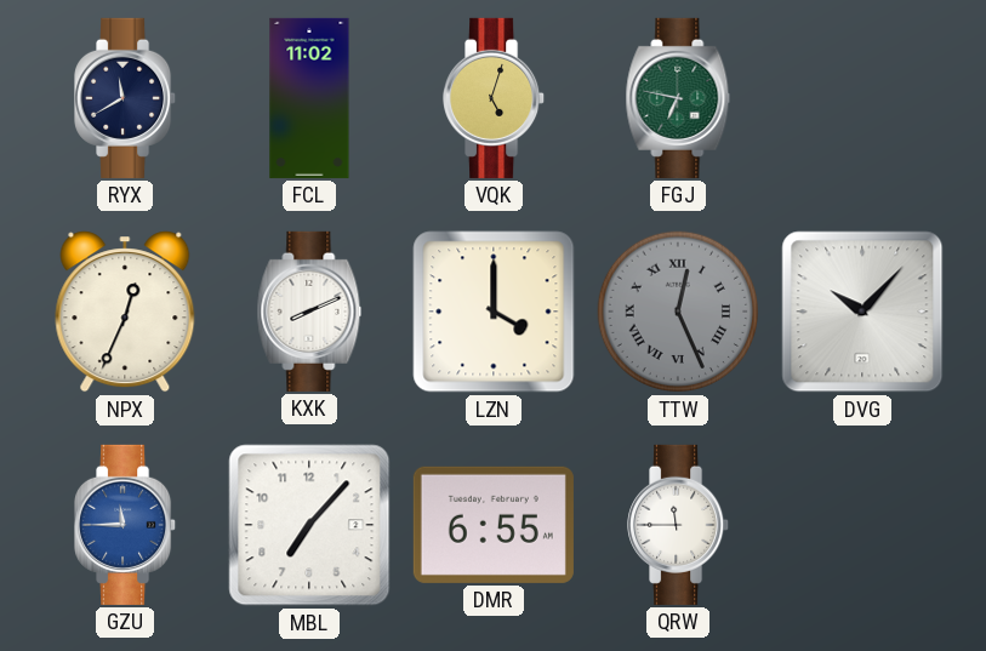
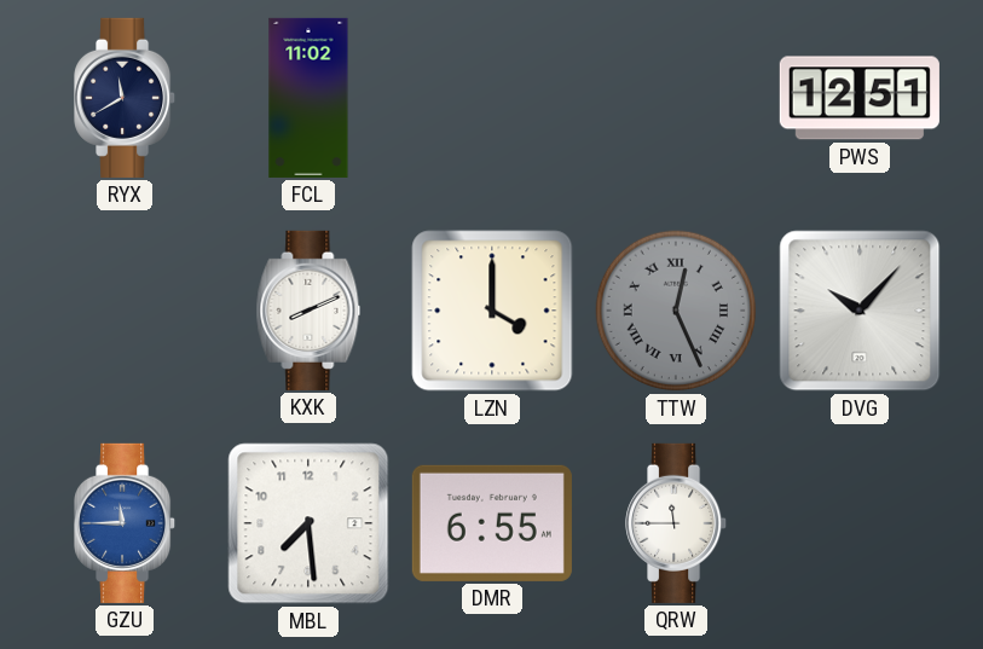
VQK: 5:03 -> none (495, 98)
FGJ: 6:47 -> none (678, 98)
PWS: none -> 12:51 (860, 98)
NPX: 12:34 -> none (125, 312)
MBL: 7:07 -> 7:29 (308, 523)
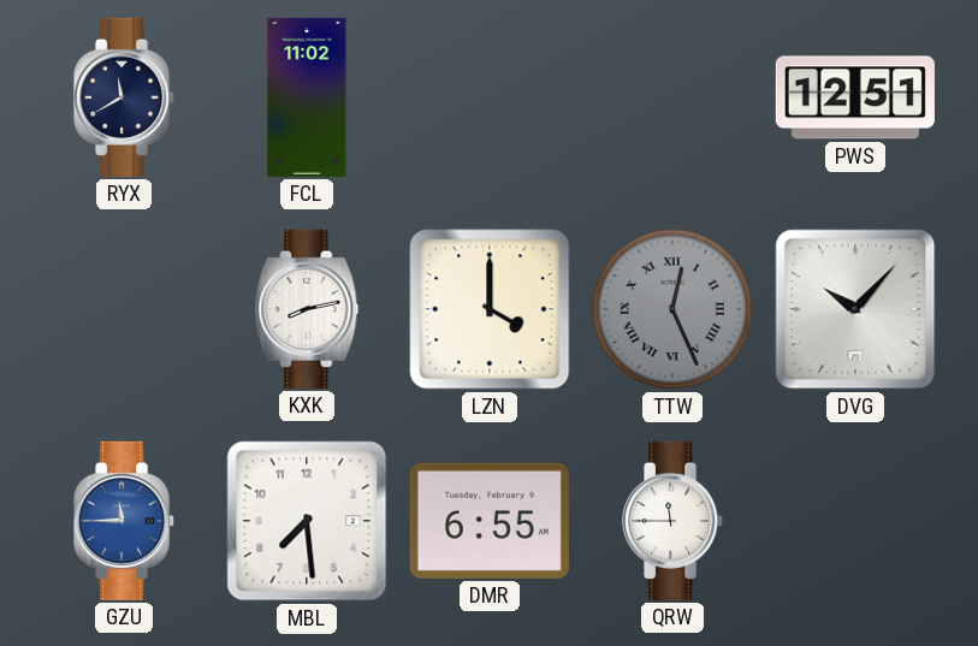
KXK: 8:11 -> 8:13 (307, 309)
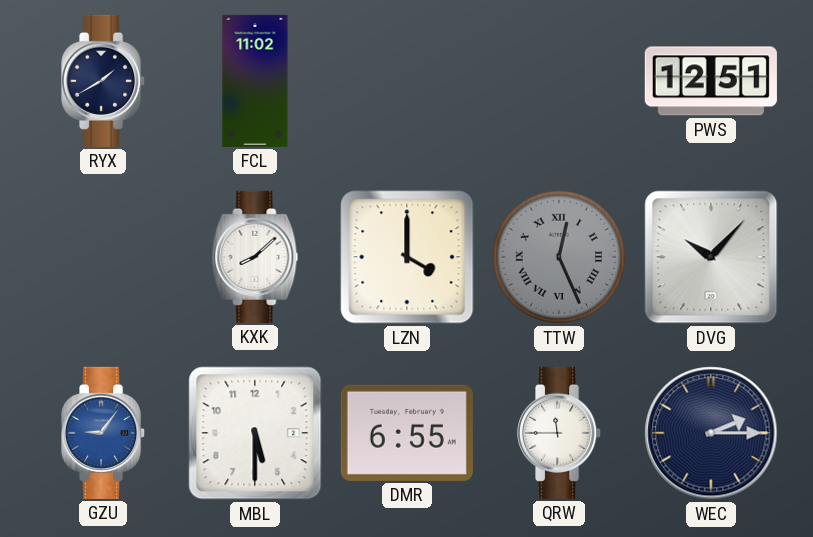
RYX: 11:40 -> 1:40 (104, 81)
KXK: 8:13 -> 8:08 (255, 257)
GZU: 11:45 -> 9:06 (104, 433)
MBL: 7:29 -> 5:30 (255, 433)
WEC: none -> 2:15 (711, 433)
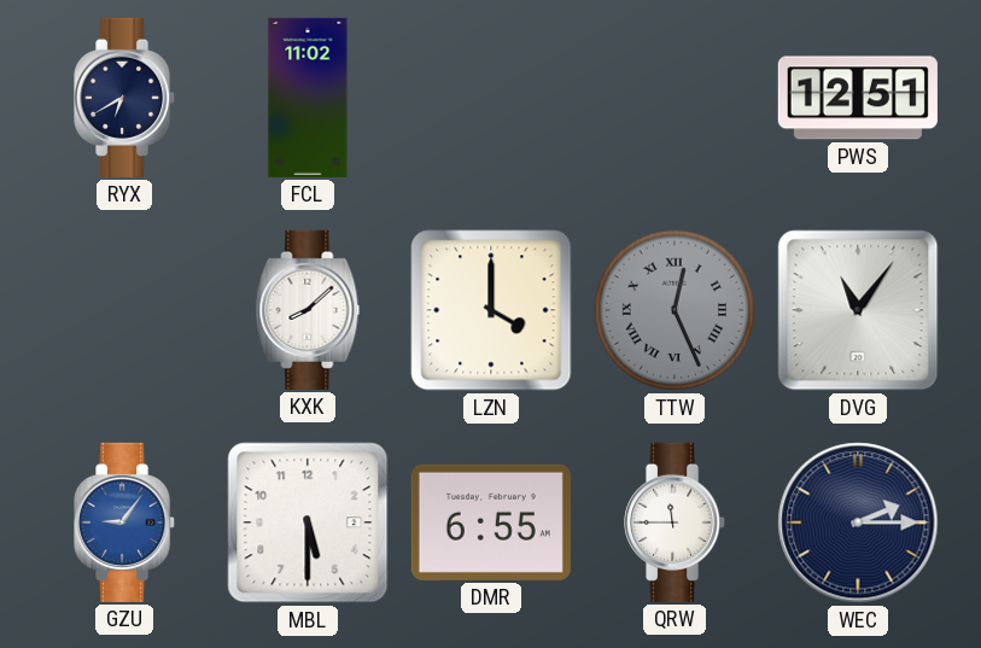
RYX: 1:40 -> 6:40 (125, 98)
DVG: 10:07 -> 11:06 (858, 310)
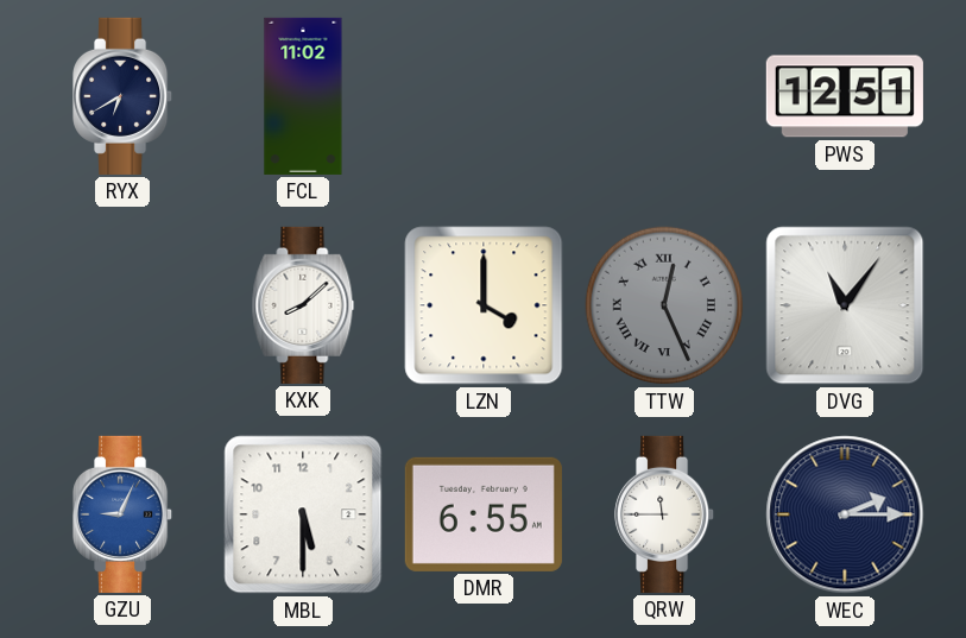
GZU: 9:06 -> 9:04 (124, 514)
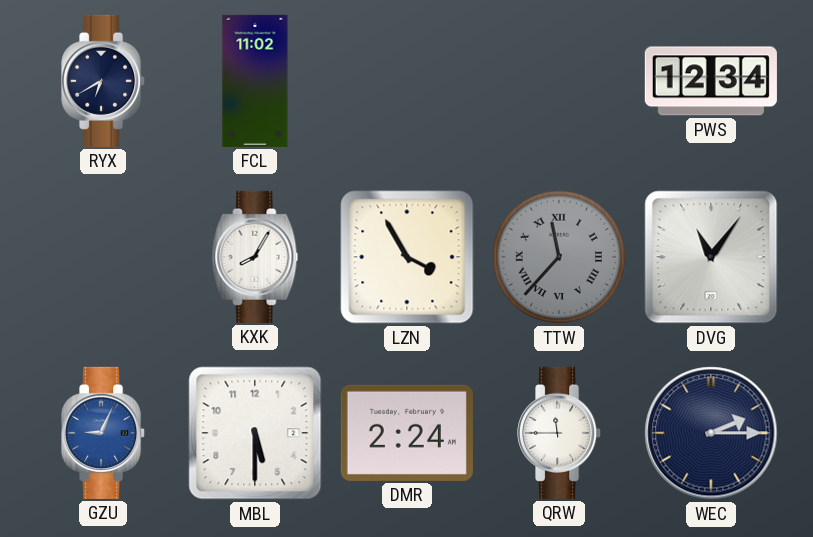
PWS: 12:51 -> 12:34 (711, 81)
KXK: 8:08 -> 8:05 (255, 257)
LZN: 4:00 -> 3:55 (407, 257)
TTW: 12:26 -> 11:37 (559, 257)
DMR: 6:55 -> 2:24 (407, 433)
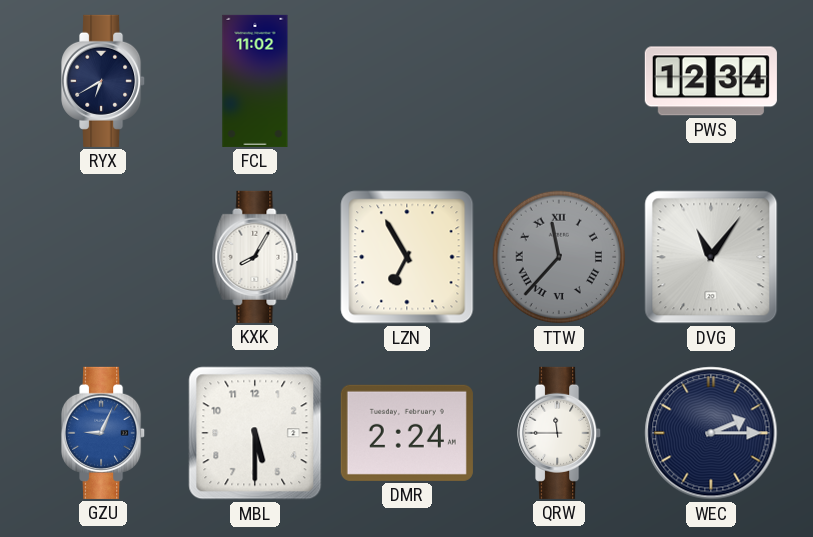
LZN: 3:55 -> 6:55 (407, 257)
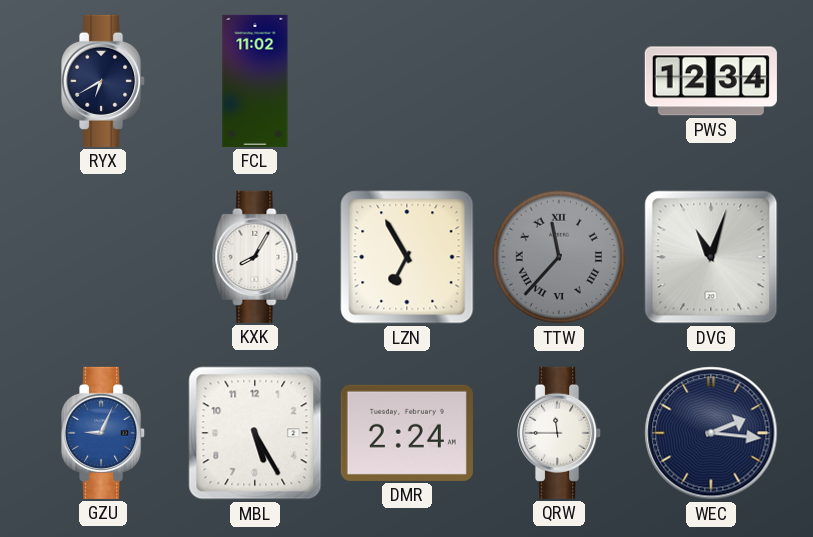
DVG: 11:06 -> 11:03 (711, 257)
MBL: 5:30 -> 5:25 (255, 433)
WEC: 2:15 -> 2:16 (711, 433)
